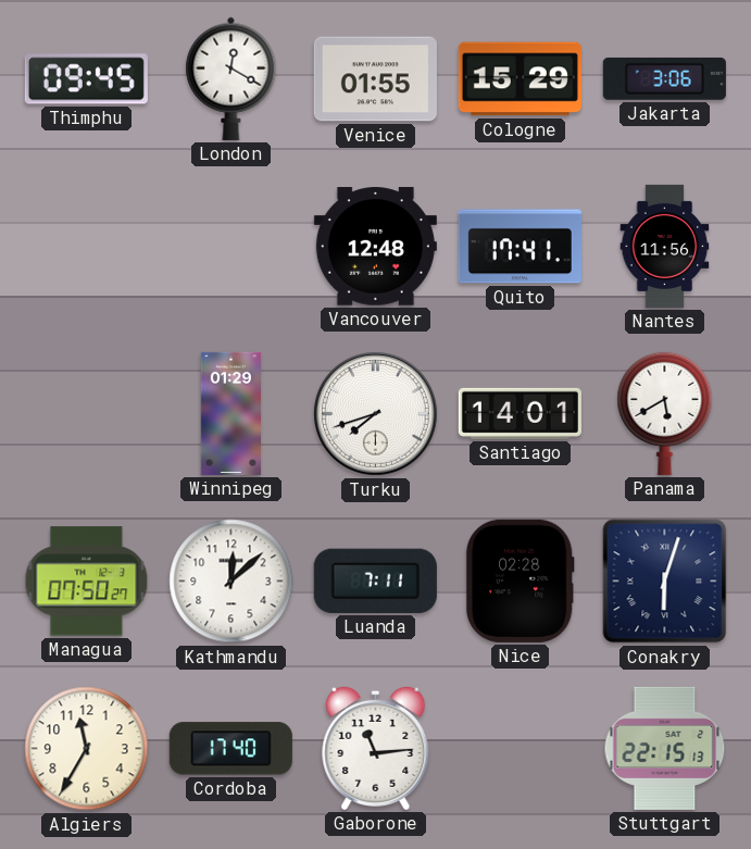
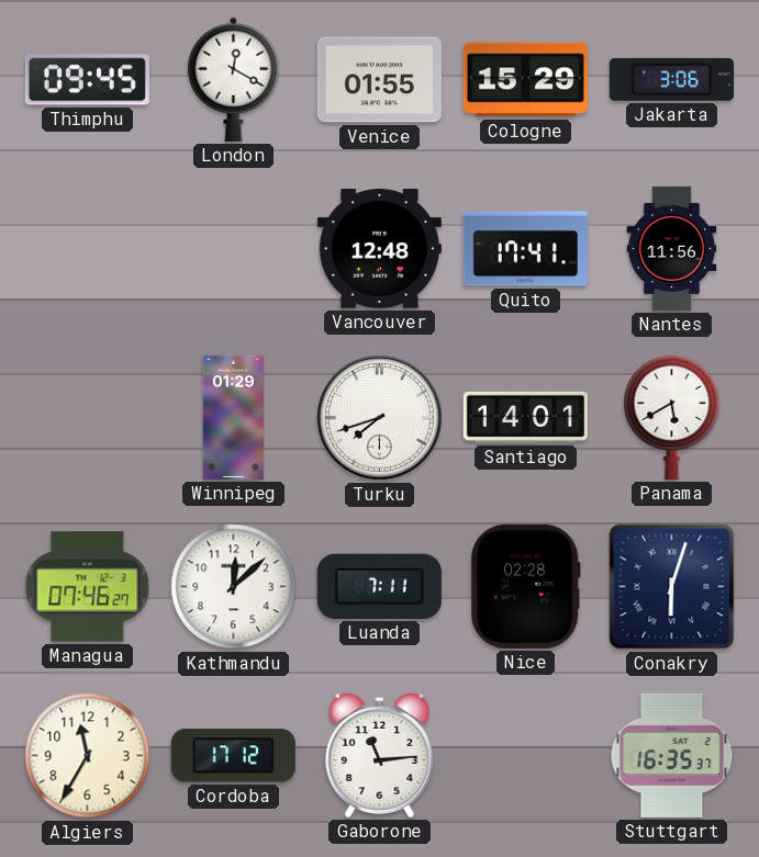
Managua: 07:50 -> 07:46 (88, 587)
Cordoba: 17:40 -> 17:12 (233, 756)
Stuttgart: 22:15 -> 16:35 (672, 755)
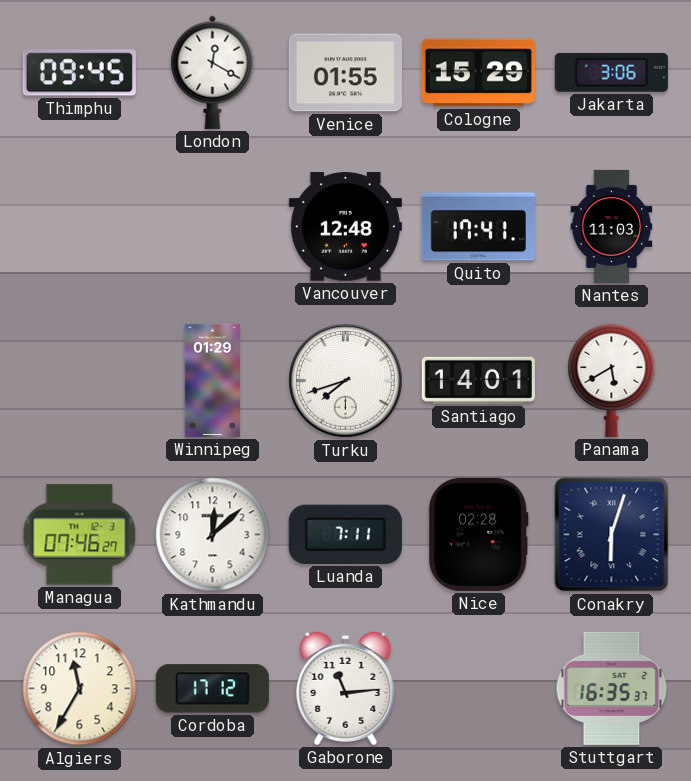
Nantes: 11:56 -> 11:03 (612, 226)
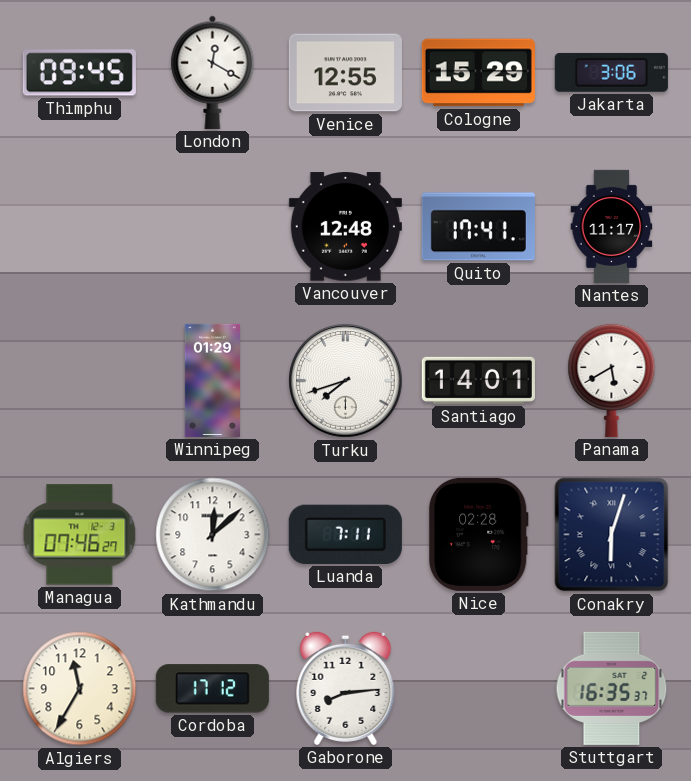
Venice: 01:55 -> 12:55 (345, 73)
Nantes: 11:03 -> 11:17 (612, 226)
Gaborone: 11:14 -> 8:14 (346, 688)
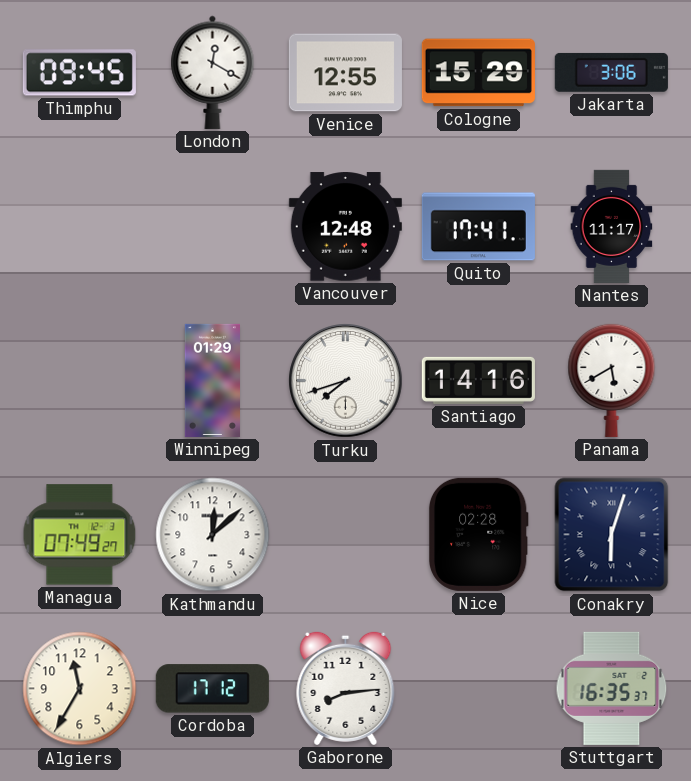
Santiago: 14:01 -> 14:16 (478, 380)
Managua: 07:46 -> 07:49 (80, 535)
Luanda: 7:11 -> none (345, 534)
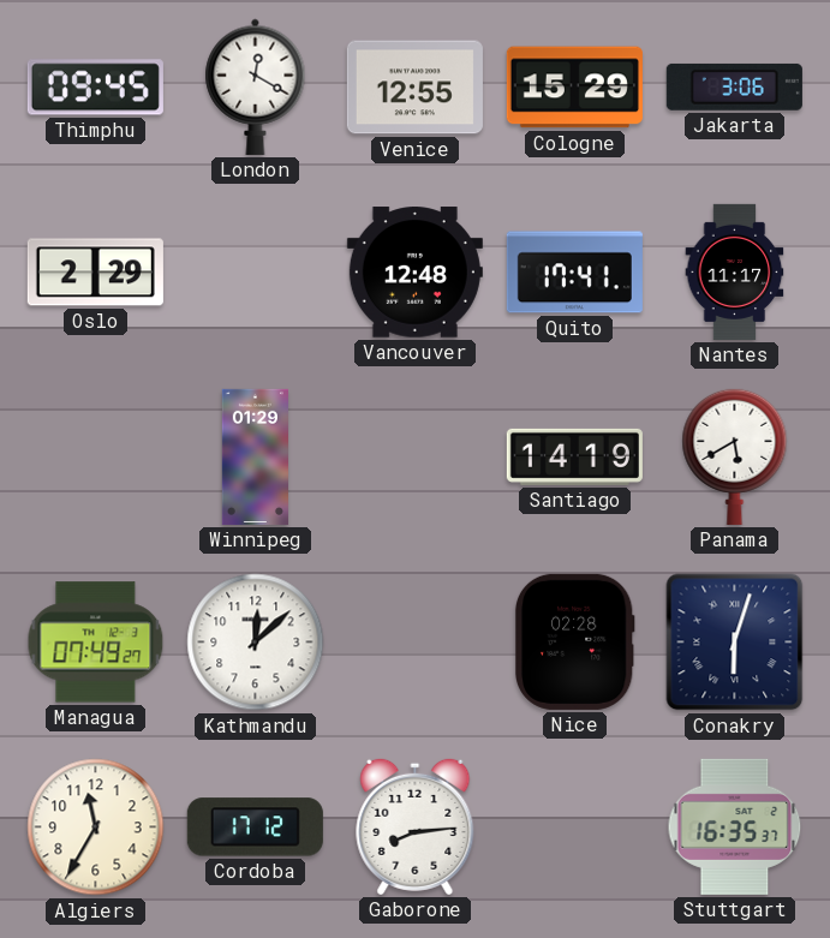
Oslo: none -> 2:29 (95, 273)
Turku: 7:42 -> none (346, 381)
Santiago: 14:16 -> 14:19 (574, 456)
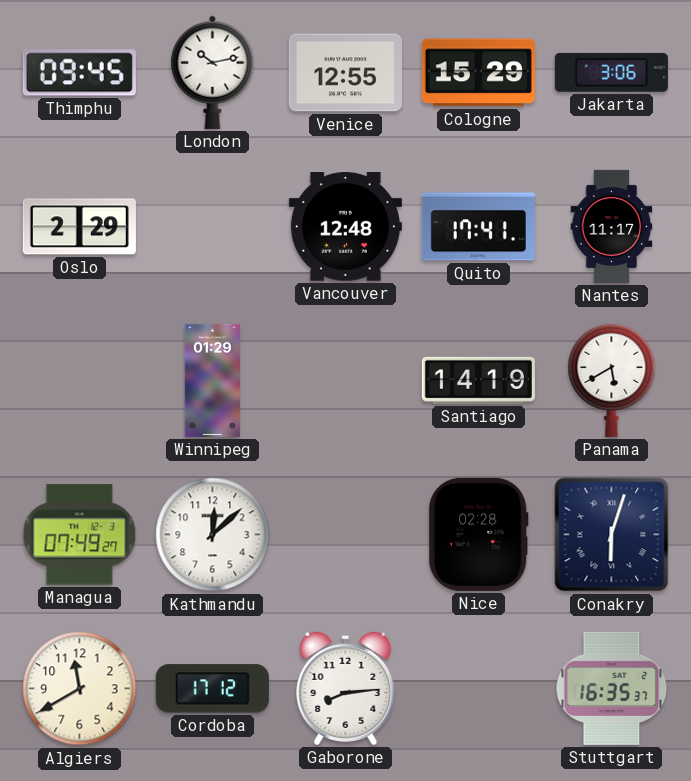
London: 12:20 -> 10:13 (213, 72)
Algiers: 11:35 -> 11:40 (80, 689)
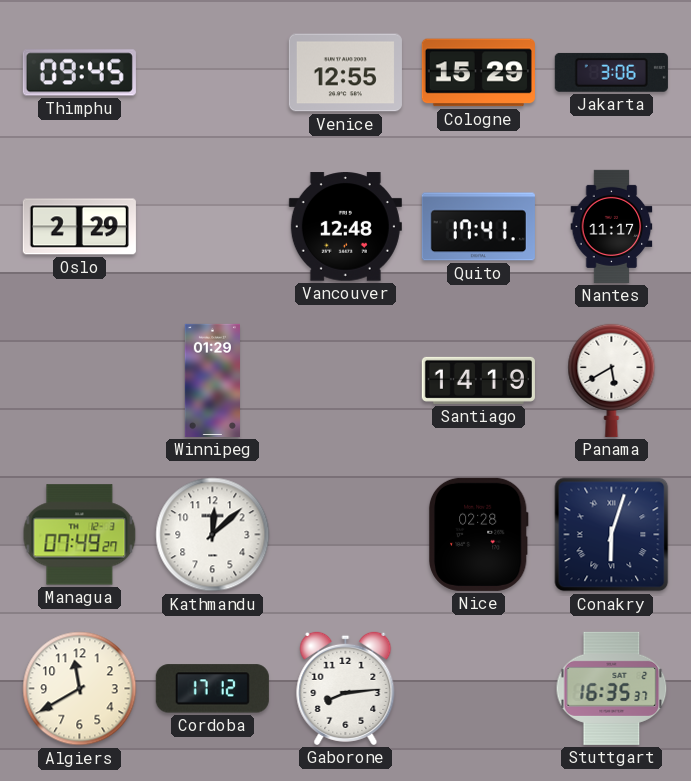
London: 10:13 -> none (213, 72)
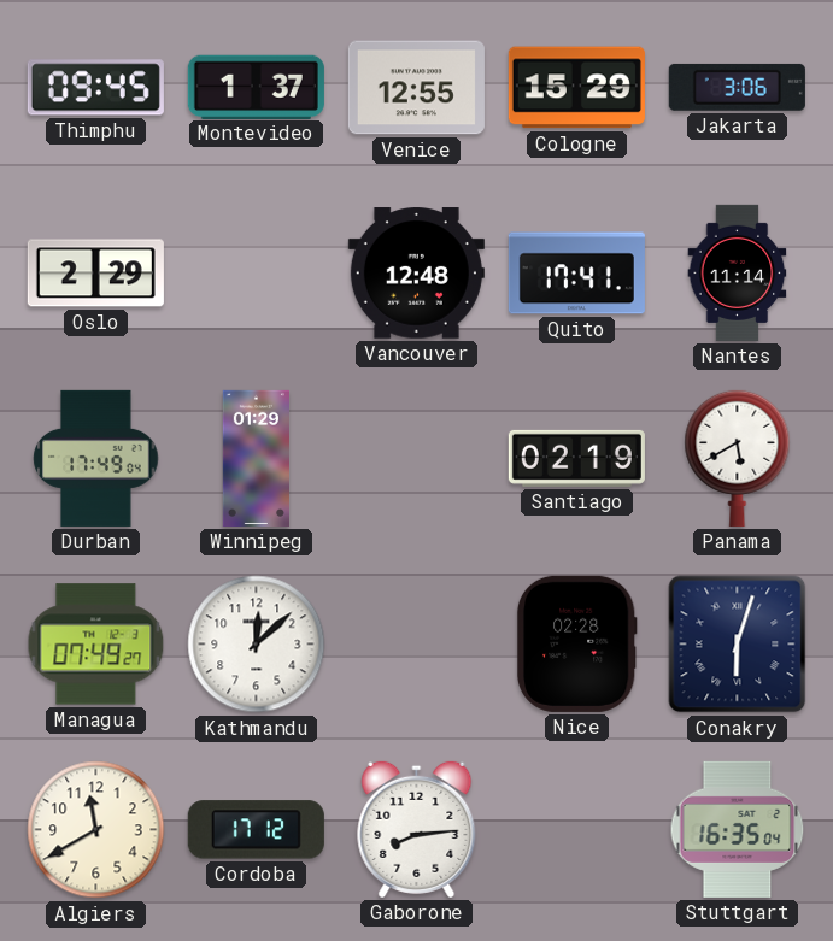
Montevideo: none -> 1:37 (256, 87)
Nantes: 11:17 -> 11:14 (738, 272)
Durban: none -> 17:49 (96, 458)
Santiago: 14:19 -> 02:19 (576, 458)
Stuttgart: 16:35:37 -> 16:35:04 (738, 829)
